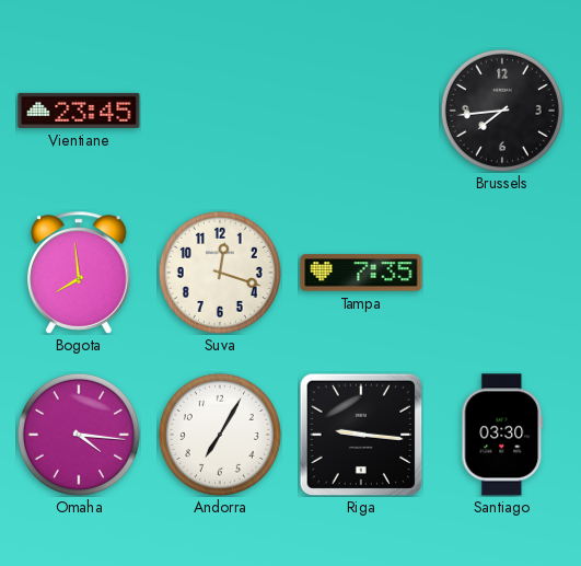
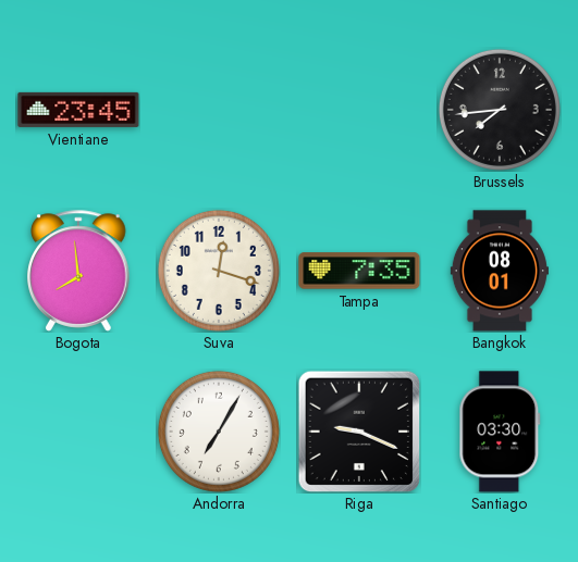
Bangkok: none -> 08:01 (500, 271)
Omaha: 4:16 -> none (79, 435)
Riga: 9:16 -> 9:19 (359, 432)
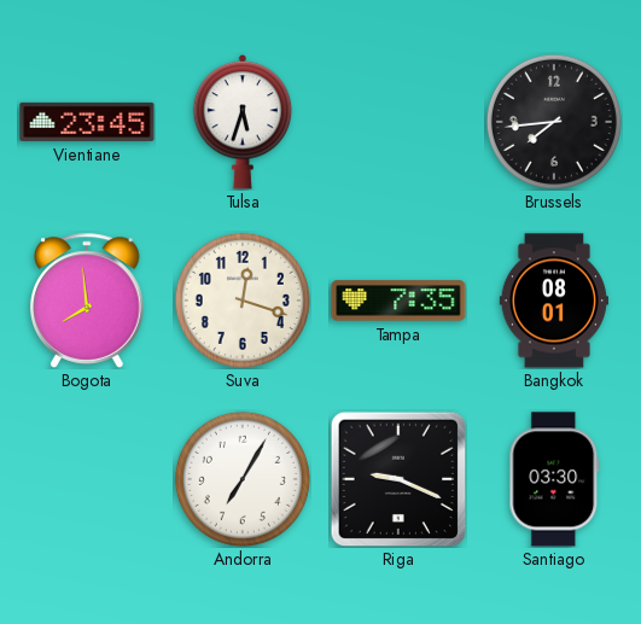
Tulsa: none -> 5:33 (243, 122)
